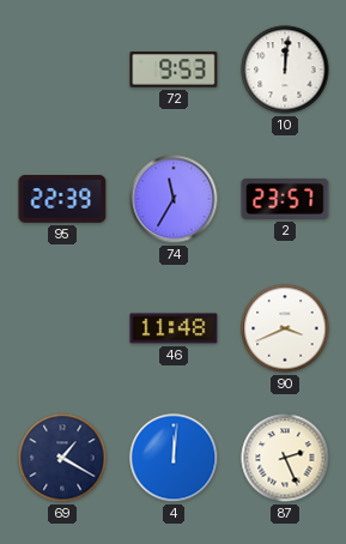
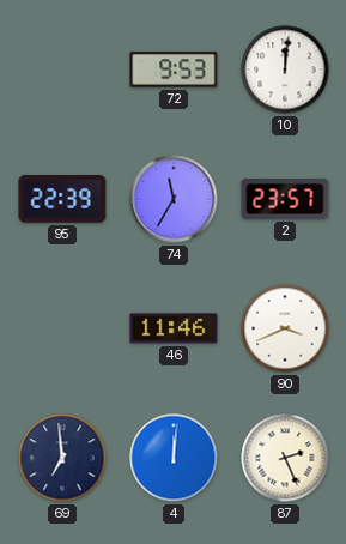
46: 11:48 -> 11:46 (174, 328)
69: 1:20 -> 6:59 (62, 458)
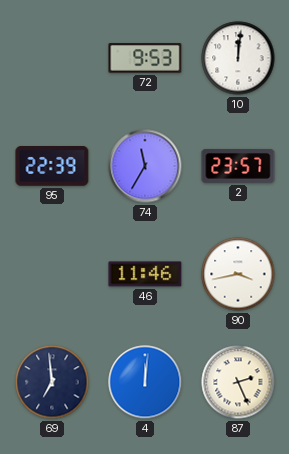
90: 3:41 -> 3:43 (238, 274)
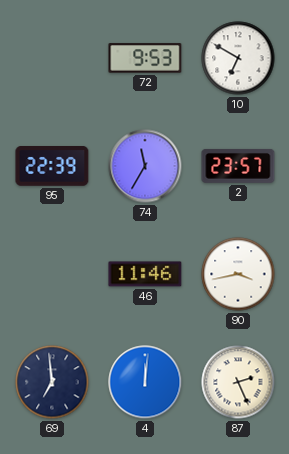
10: 12:01 -> 6:50 (238, 58)
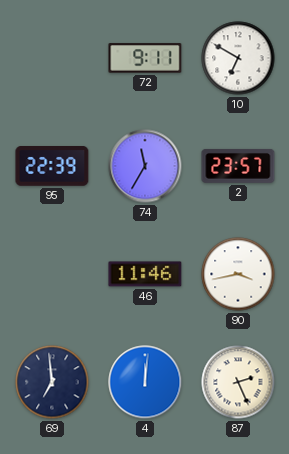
72: 9:53 -> 9:11 (145, 58)
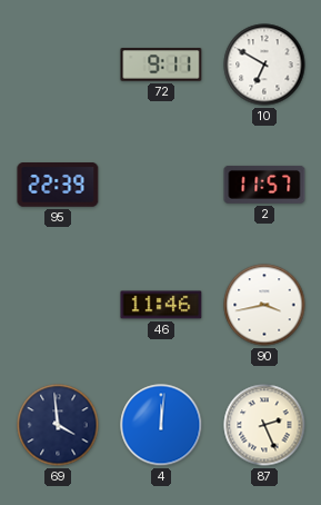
74: 11:35 -> none (145, 166)
2: 23:57 -> 11:57 (264, 185)
69: 6:59 -> 3:59 (58, 425)
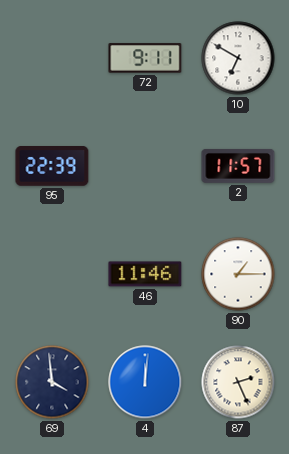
90: 3:43 -> 1:15 (238, 274)
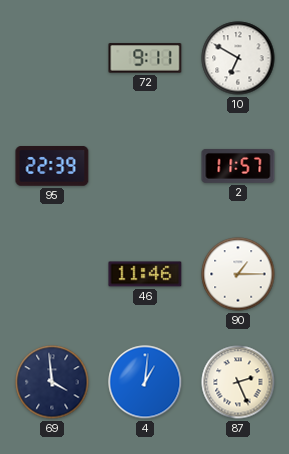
4: 12:01 -> 1:01 (145, 382)
